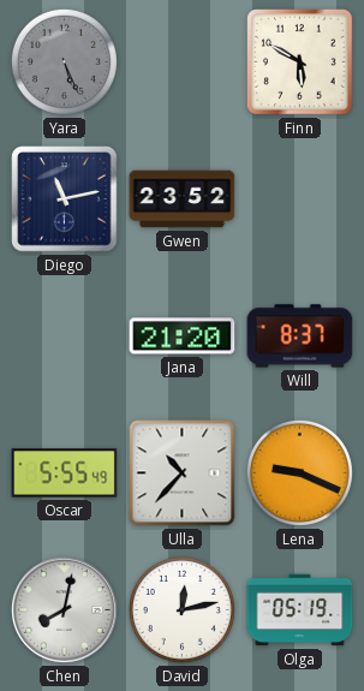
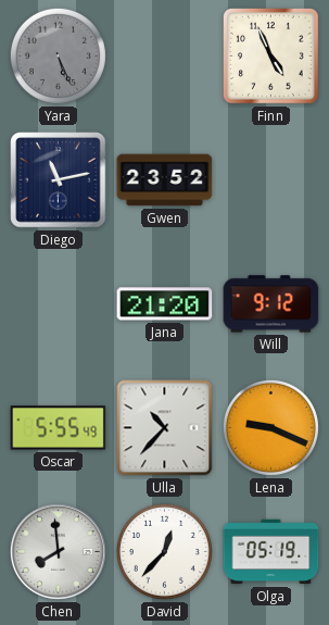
Finn: 5:50 -> 4:56 (271, 57)
Will: 8:37 -> 9:12 (271, 304)
Chen: 8:02 -> 7:59 (58, 551)
David: 12:13 -> 12:37 (164, 551)
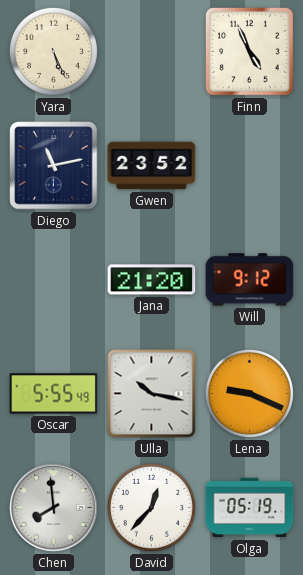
Yara dial: grey -> cream (53, 51)
Ulla: 10:37 -> 10:17 (152, 394)
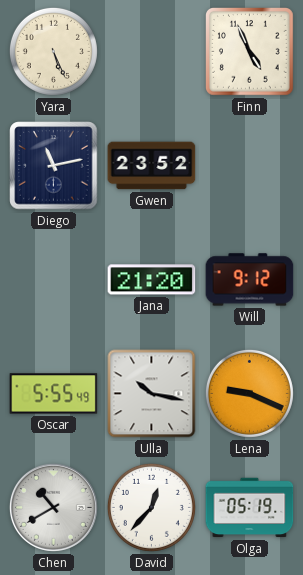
Chen: 7:59 -> 10:40 (53, 507)
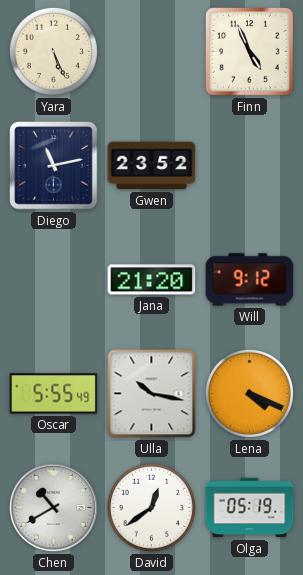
Lena: 9:19 -> 4:19 (249, 393)
David: 12:37 -> 12:39 (151, 507)
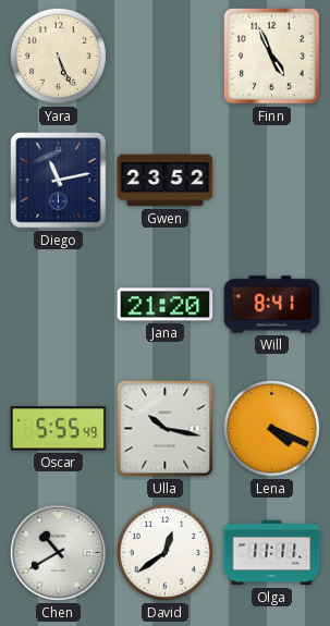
Will: 9:12 -> 8:41 (272, 305)
Olga: 05:19 -> 11:11 (272, 553)
